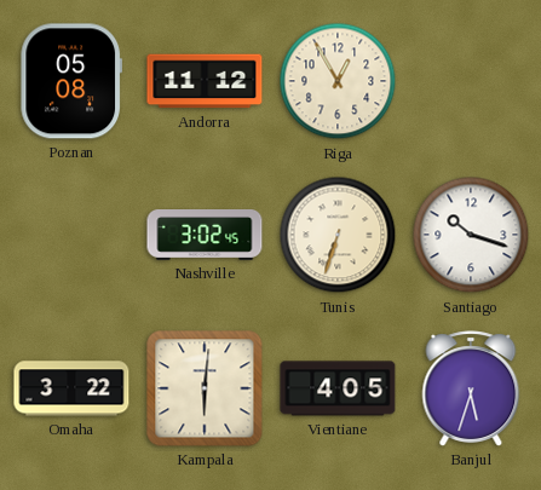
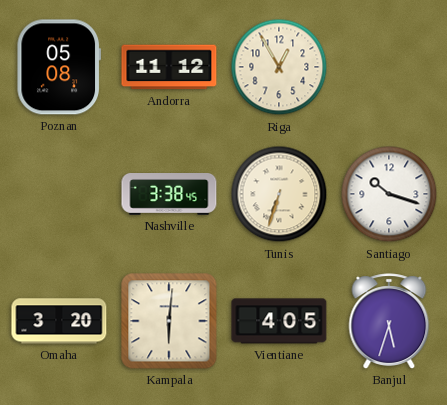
Nashville: 3:02 -> 3:38 (169, 195)
Omaha: 3:22 -> 3:20 (59, 321)
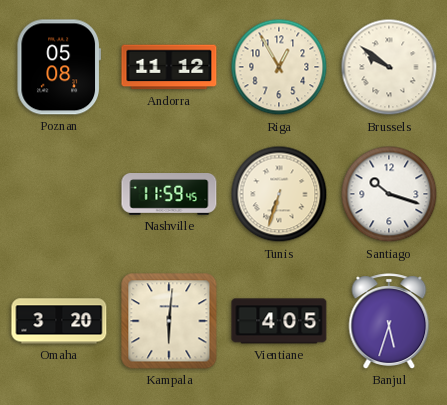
Brussels: none -> 9:51 (389, 67)
Nashville: 3:38 -> 11:59 (169, 195)
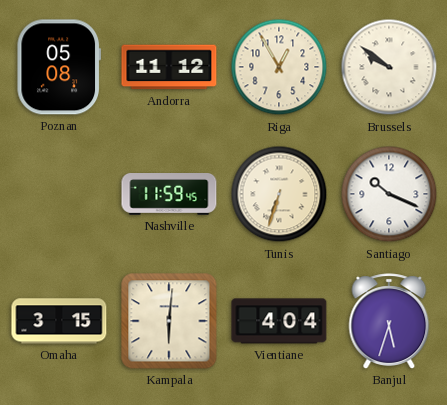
Santiago: 10:18 -> 10:19 (389, 194)
Omaha: 3:20 -> 3:15 (59, 321)
Vientiane: 4:05 -> 4:04 (279, 321)
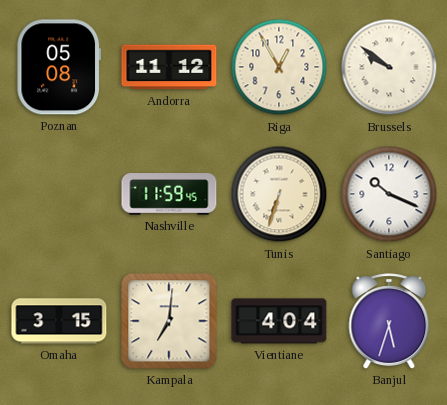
Kampala: 6:01 -> 7:01 (169, 321)
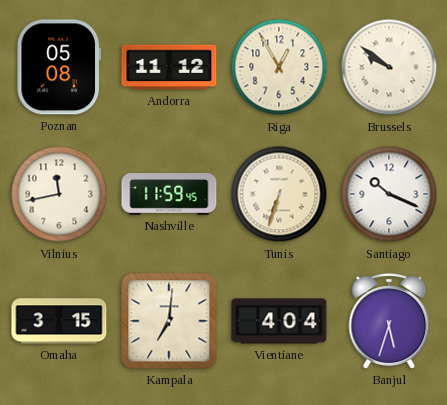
Vilnius: none -> 11:43 (59, 194)
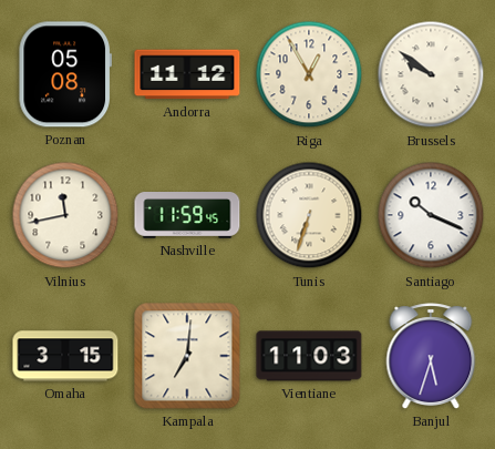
Vientiane: 4:04 -> 11:03 (309, 356)
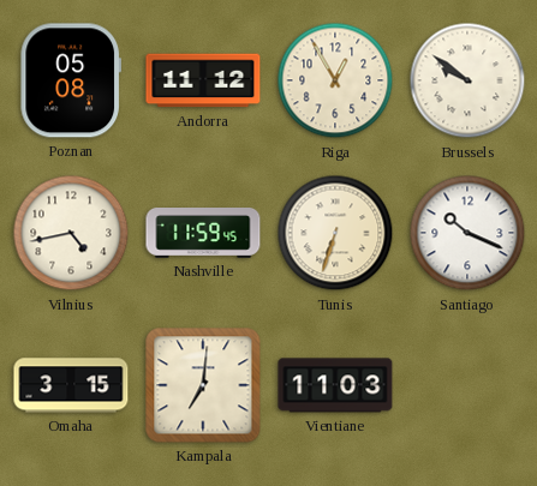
Vilnius: 11:43 -> 4:43 (71, 233)
Banjul: 5:33 -> none (431, 356)
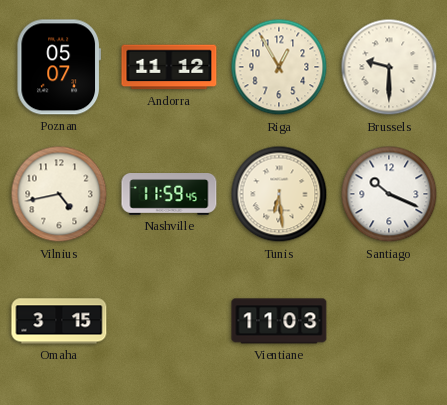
Poznan: 05:08 -> 05:07 (58, 67)
Brussels: 9:51 -> 9:30 (389, 67)
Tunis: 6:33 -> 6:29 (279, 194)
Kampala: 7:01 -> none (203, 385)
